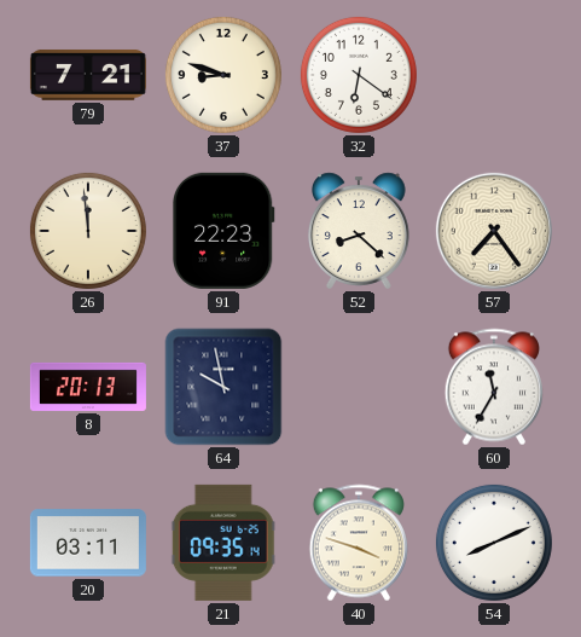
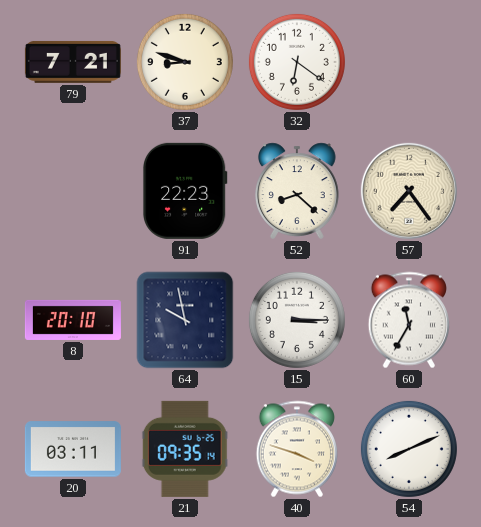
26: 11:59 -> none (88, 231)
8: 20:13 -> 20:10 (73, 320)
15: none -> 3:15 (297, 320)
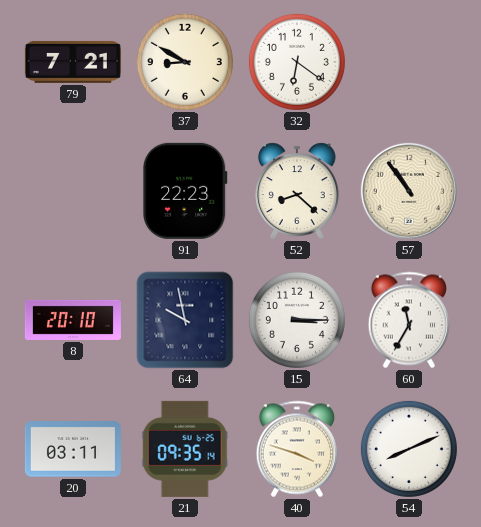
37: 8:48 -> 8:50 (185, 62)
57: 7:24 -> 10:54 (409, 191)
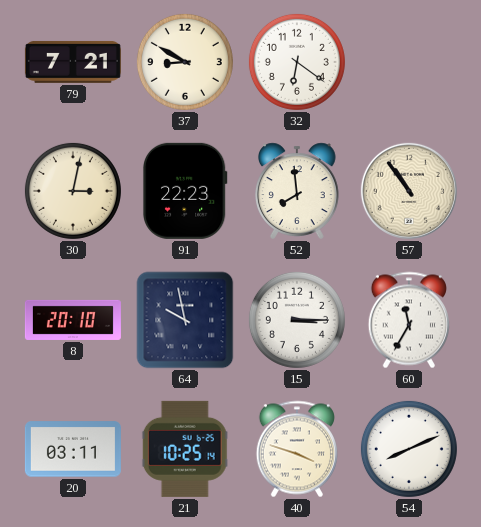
30: none -> 3:02 (73, 191)
52: 8:22 -> 7:59 (297, 191)
21: 09:35 -> 10:25 (185, 449)
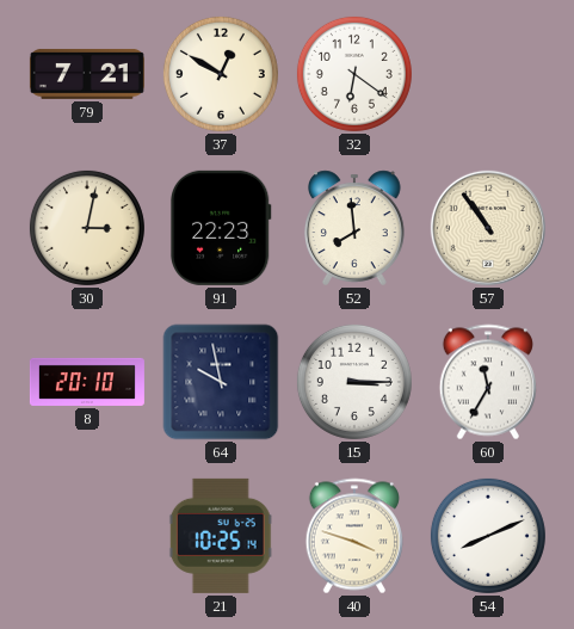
37: 8:50 -> 12:50 (221, 74)
20: 03:11 -> none (73, 449)
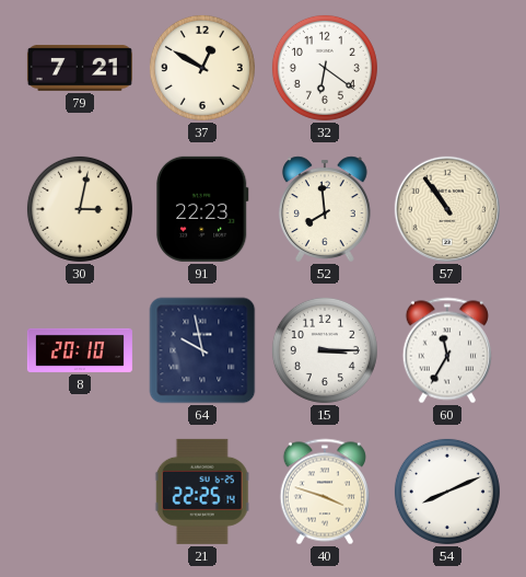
21: 10:25 -> 22:25 (202, 492)
